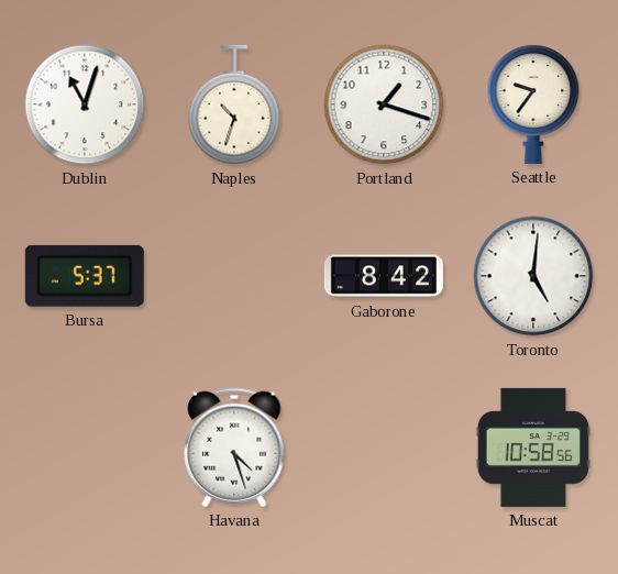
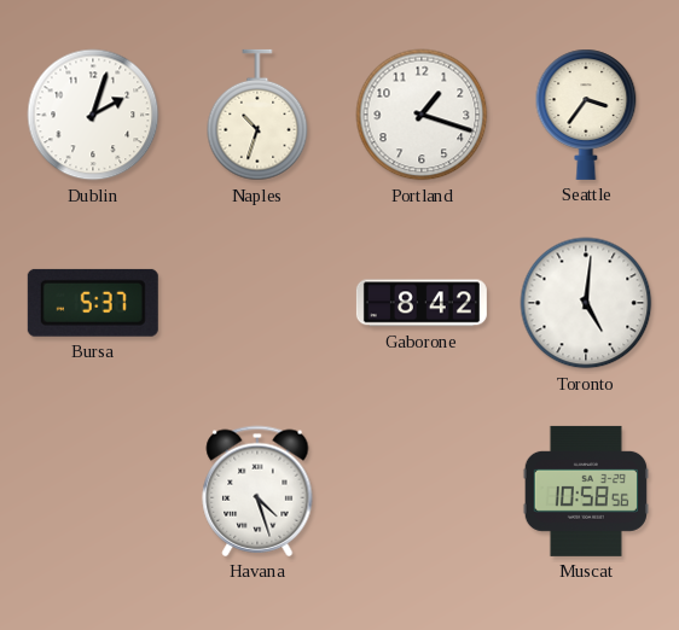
Dublin: 11:03 -> 2:03 (93, 115)
Seattle: 9:36 -> 3:36 (586, 115)
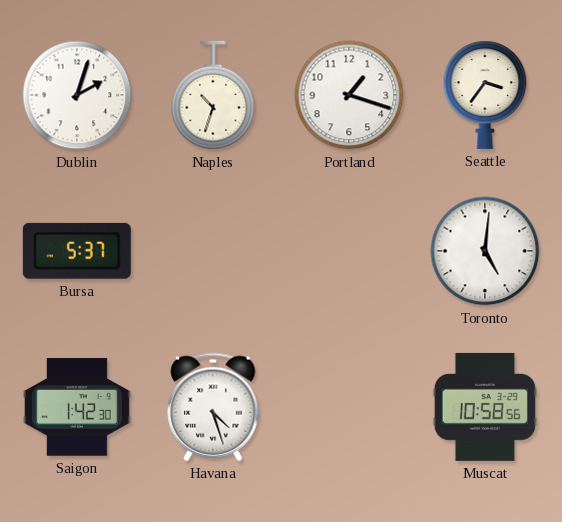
Gaborone: 8:42 -> none (422, 303)
Saigon: none -> 1:42 (77, 407)
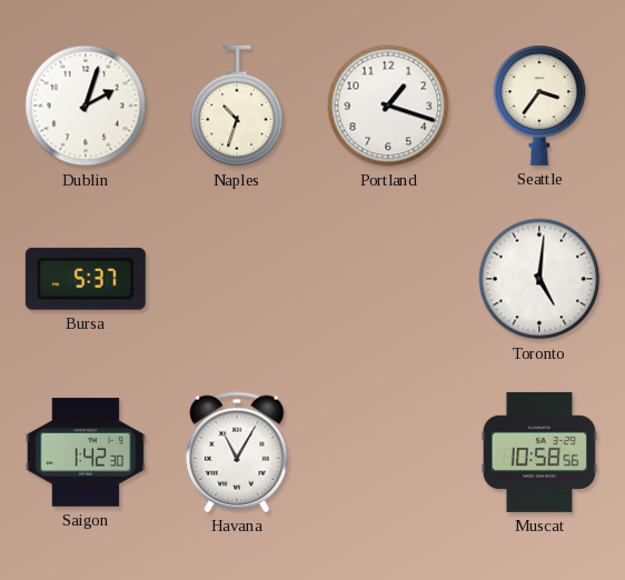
Havana: 4:27 -> 11:05 (237, 452)
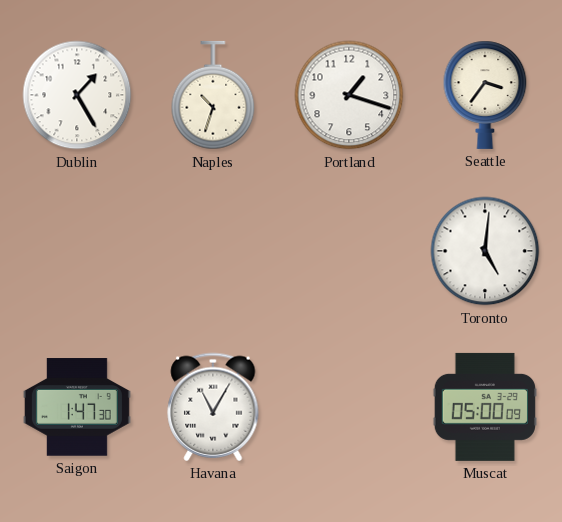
Dublin: 2:03 -> 1:25 (77, 95)
Bursa: 5:37 -> none (86, 279)
Saigon: 1:42 -> 1:47 (77, 407)
Muscat: 10:58 -> 05:00 (484, 407)
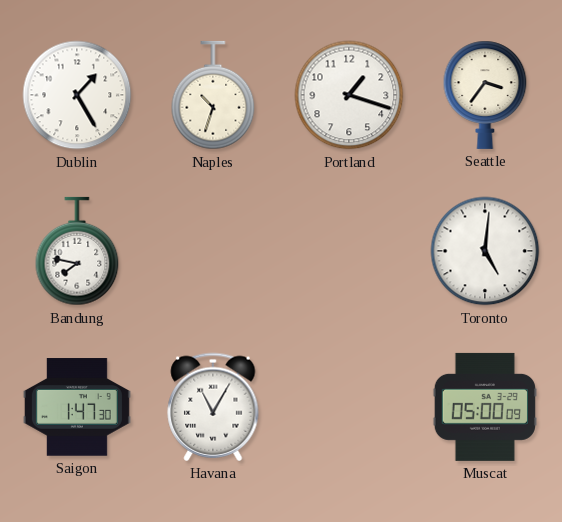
Bandung: none -> 7:47 (77, 251)
